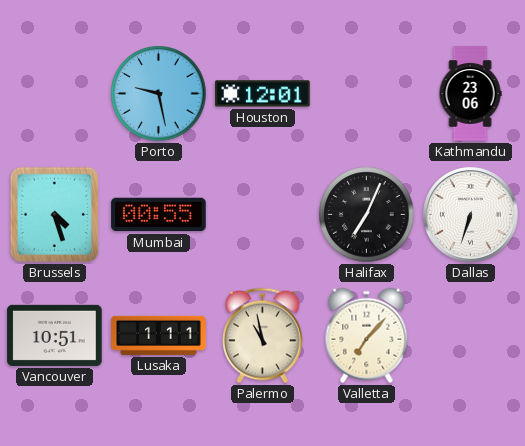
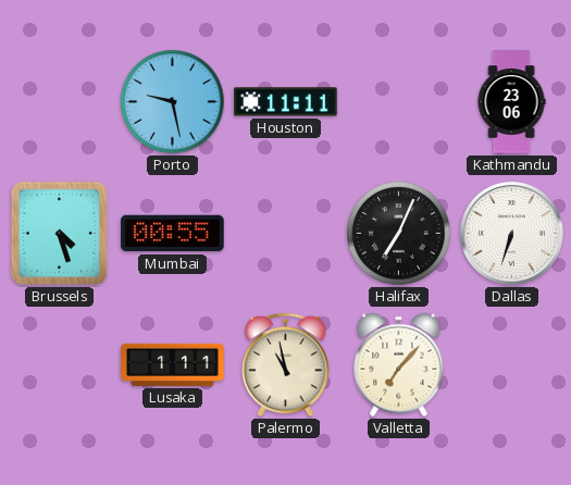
Houston: 12:01 -> 11:11 (286, 102)
Vancouver: 10:51 -> none (55, 335)
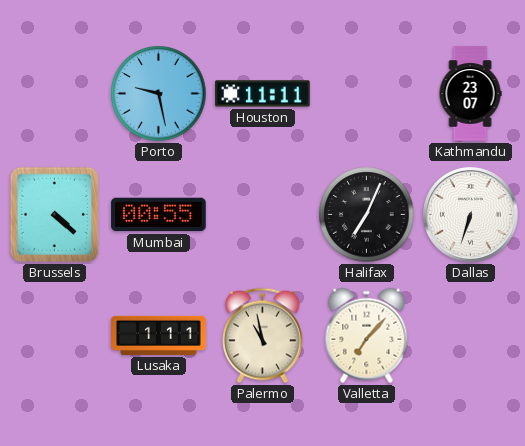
Kathmandu: 23:06 -> 23:07 (470, 94)
Brussels: 4:27 -> 4:22 (55, 215)
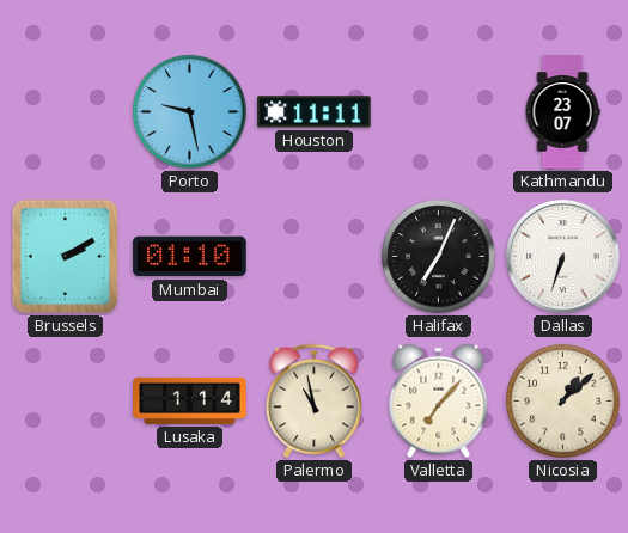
Brussels: 4:22 -> 2:10 (66, 257)
Mumbai: 00:55 -> 01:10 (190, 257)
Lusaka: 1:11 -> 1:14 (190, 400)
Nicosia: none -> 1:08 (563, 402)
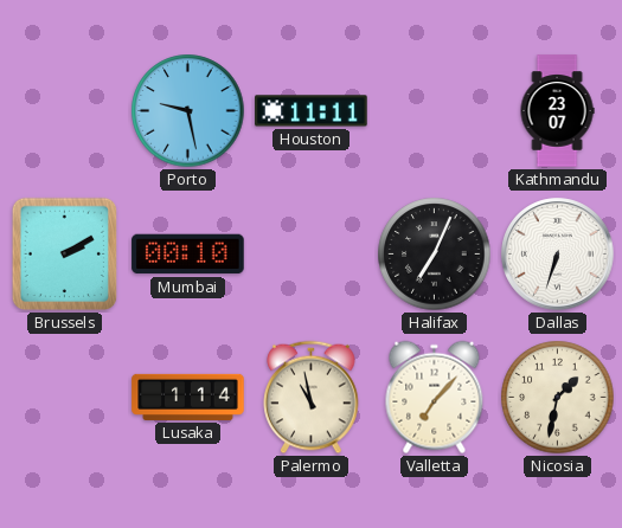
Mumbai: 01:10 -> 00:10 (188, 255)
Nicosia: 1:08 -> 1:32 (558, 398)
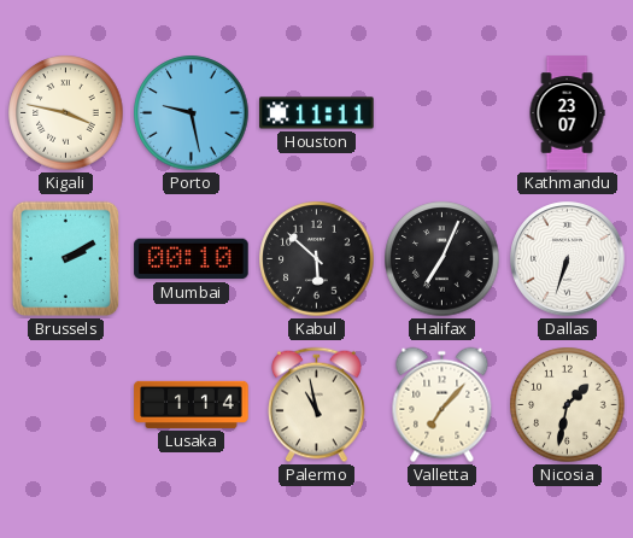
Kigali: none -> 3:47 (66, 113)
Kabul: none -> 5:52 (317, 259)
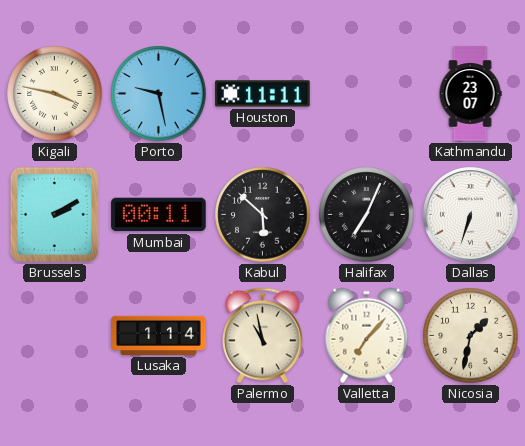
Mumbai: 00:10 -> 00:11 (159, 215)
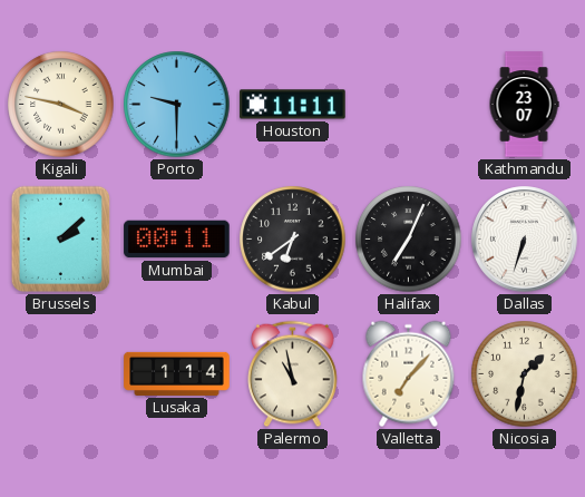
Porto: 9:28 -> 9:30 (177, 105)
Brussels: 2:10 -> 2:08 (61, 240)
Kabul: 5:52 -> 6:39 (293, 240)
